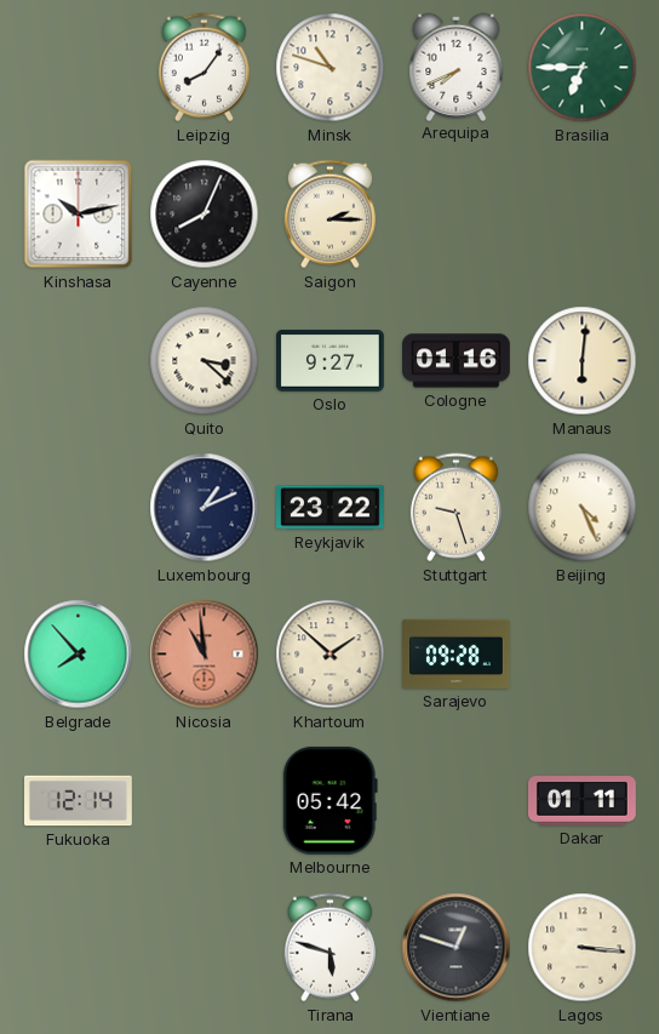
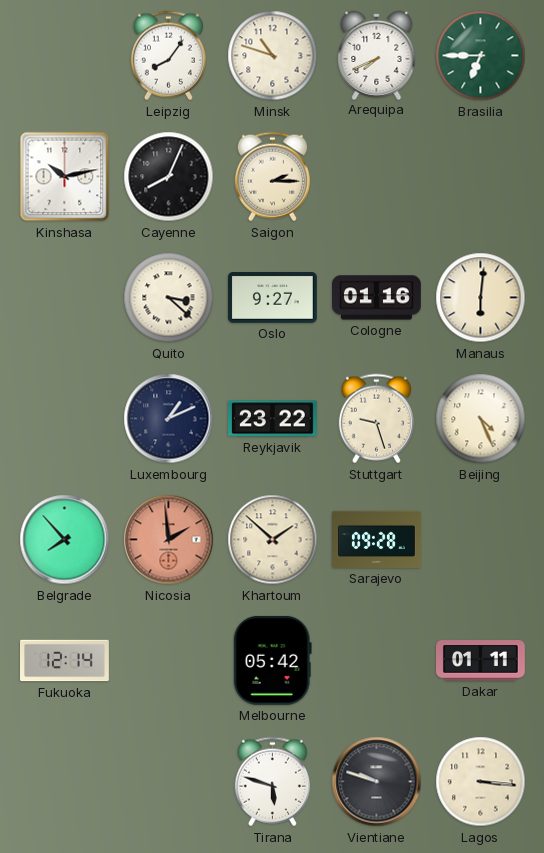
Nicosia: 10:59 -> 1:59 (169, 540)
Vientiane: 12:48 -> 9:48 (377, 782)
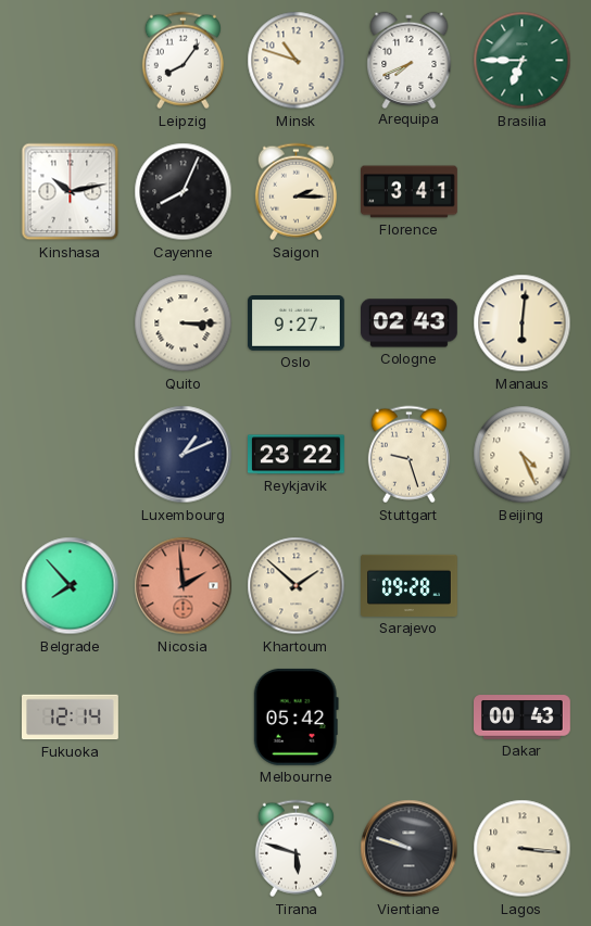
Florence: none -> 3:41 (410, 192)
Quito: 3:22 -> 3:15 (184, 324)
Cologne: 01:16 -> 02:43 (410, 324)
Dakar: 01:11 -> 00:43 (523, 718)
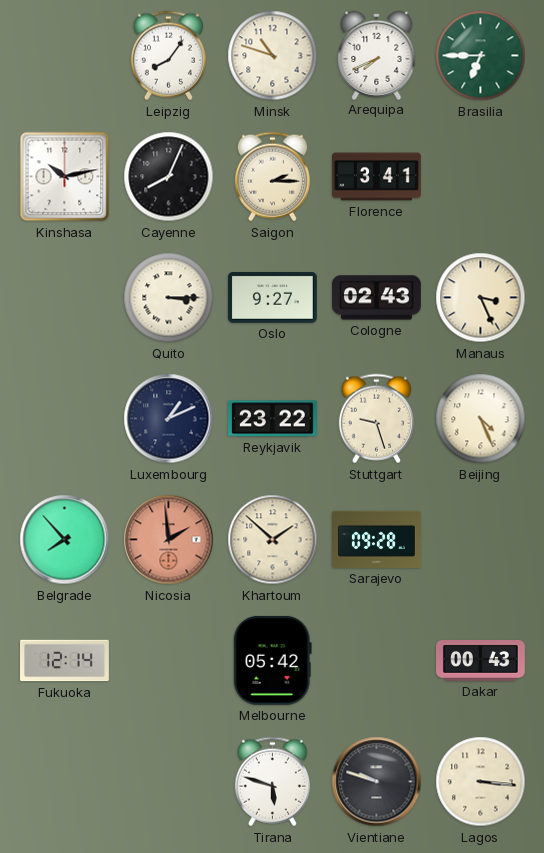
Manaus: 6:01 -> 3:26 (481, 298)
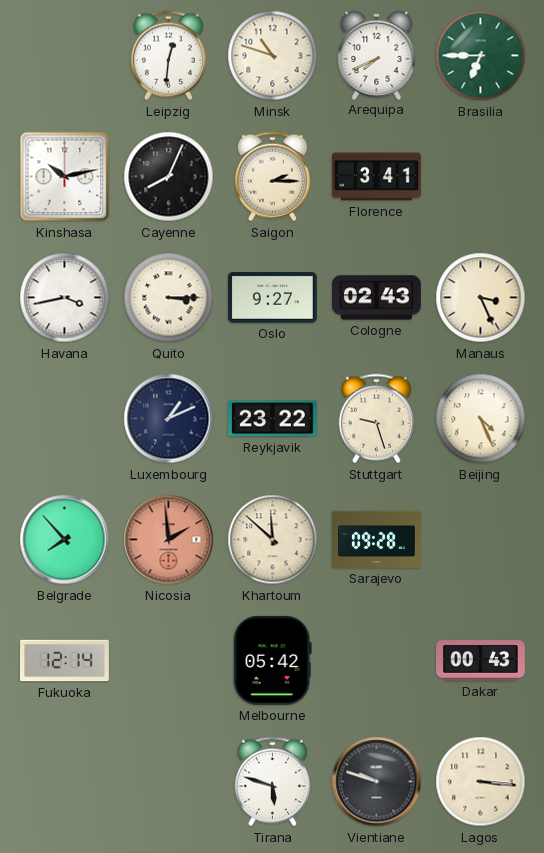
Leipzig: 8:06 -> 12:31 (168, 56)
Havana: none -> 3:43 (65, 298)
Khartoum: 1:52 -> 11:52 (273, 540)
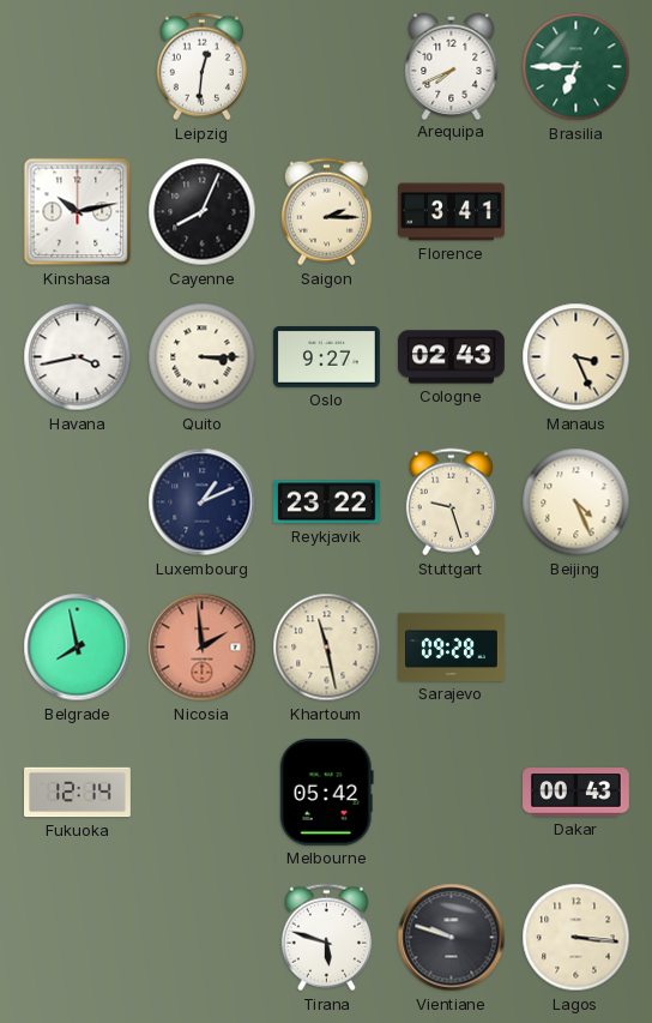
Minsk: 10:48 -> none (273, 56)
Belgrade: 7:53 -> 7:58 (78, 648)
Khartoum: 11:52 -> 11:28 (327, 648)
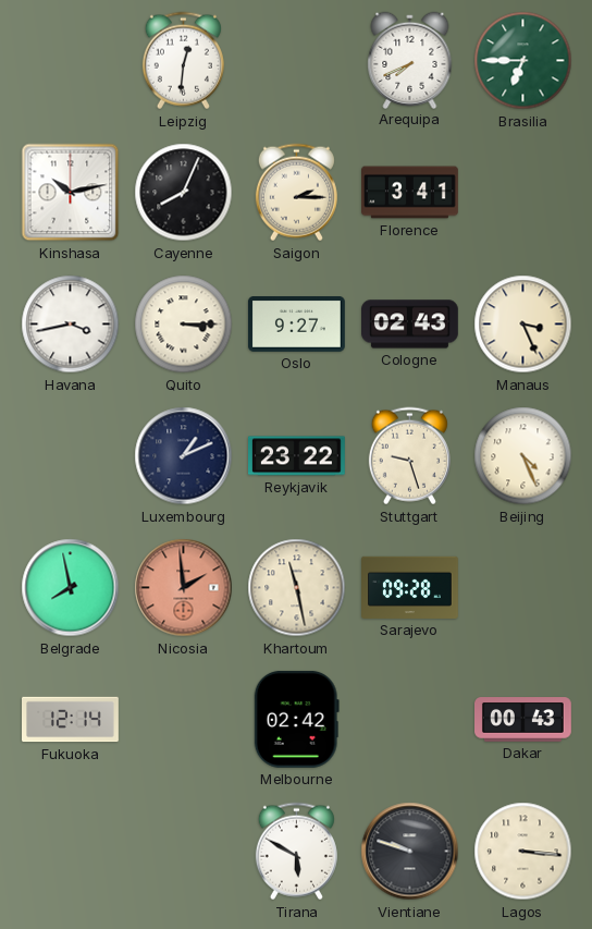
Melbourne: 05:42 -> 02:42 (296, 719)
Tirana: 5:48 -> 5:50 (296, 852)
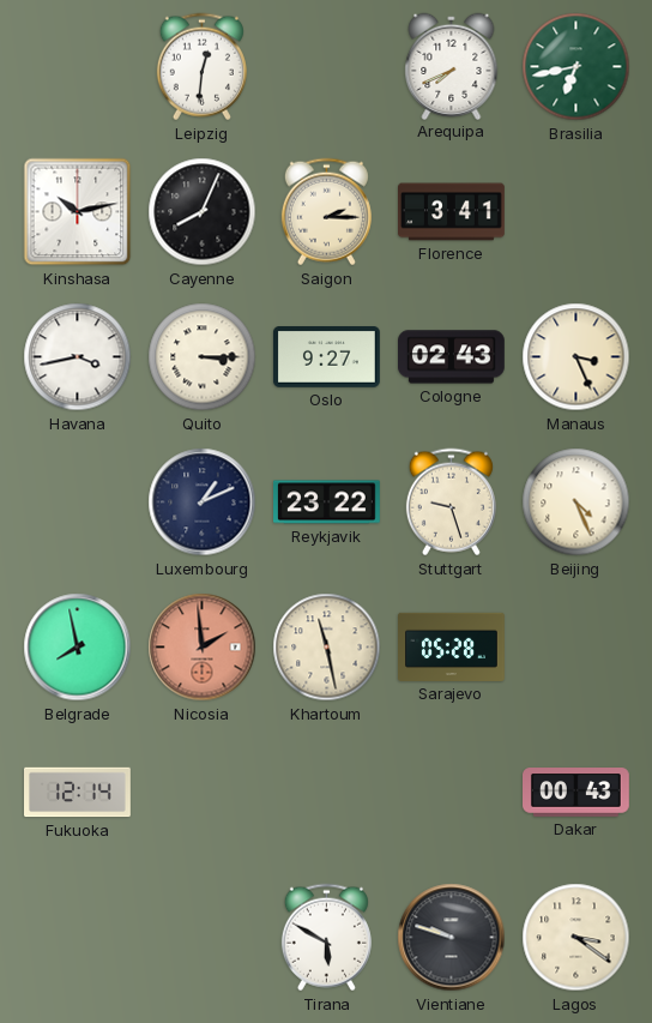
Brasilia: 6:45 -> 6:43 (576, 67)
Sarajevo: 09:28 -> 05:28 (452, 646)
Melbourne: 02:42 -> none (296, 719)
Lagos: 3:16 -> 3:21 (576, 938)
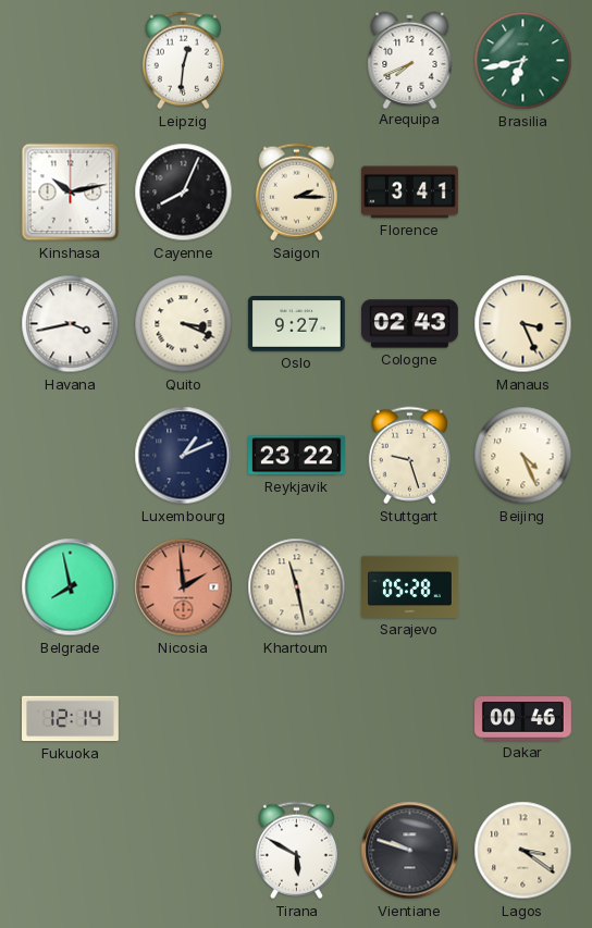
Quito: 3:15 -> 3:19 (184, 324)
Dakar: 00:43 -> 00:46 (523, 719)
